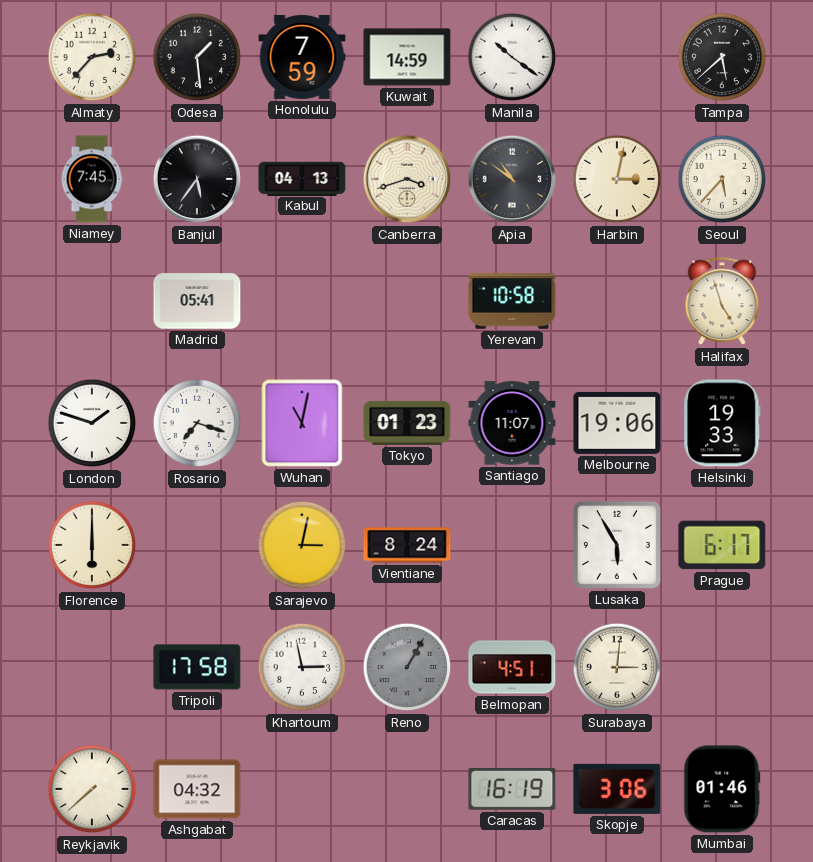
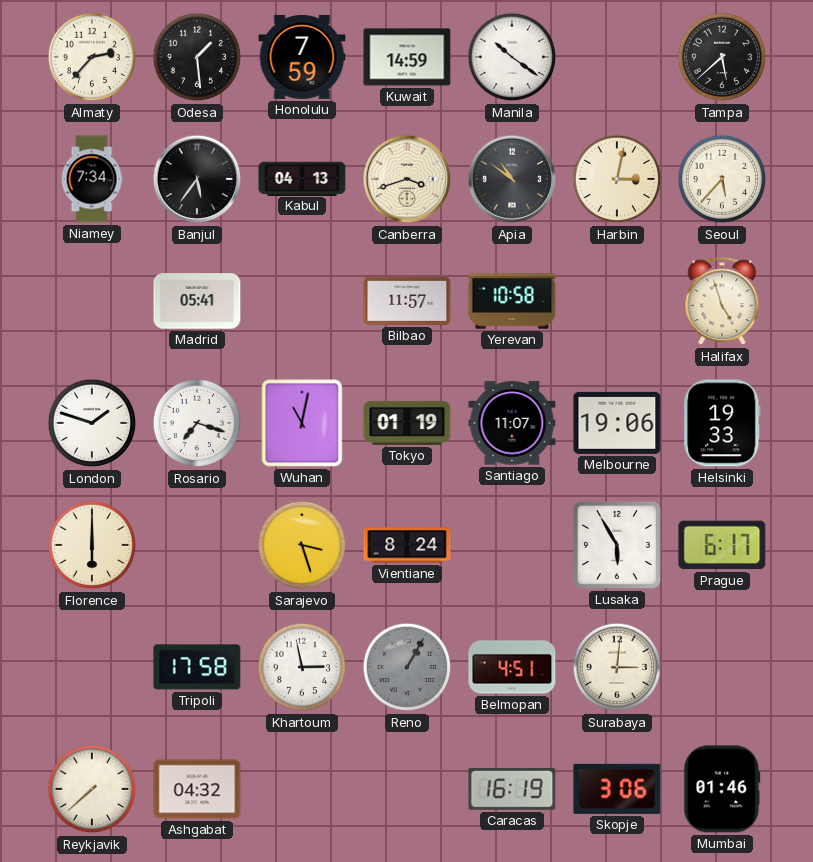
Niamey: 7:45 -> 7:34 (92, 179)
Bilbao: none -> 11:57 (407, 301)
Tokyo: 01:23 -> 01:19 (407, 423)
Sarajevo: 3:02 -> 3:27 (302, 545)
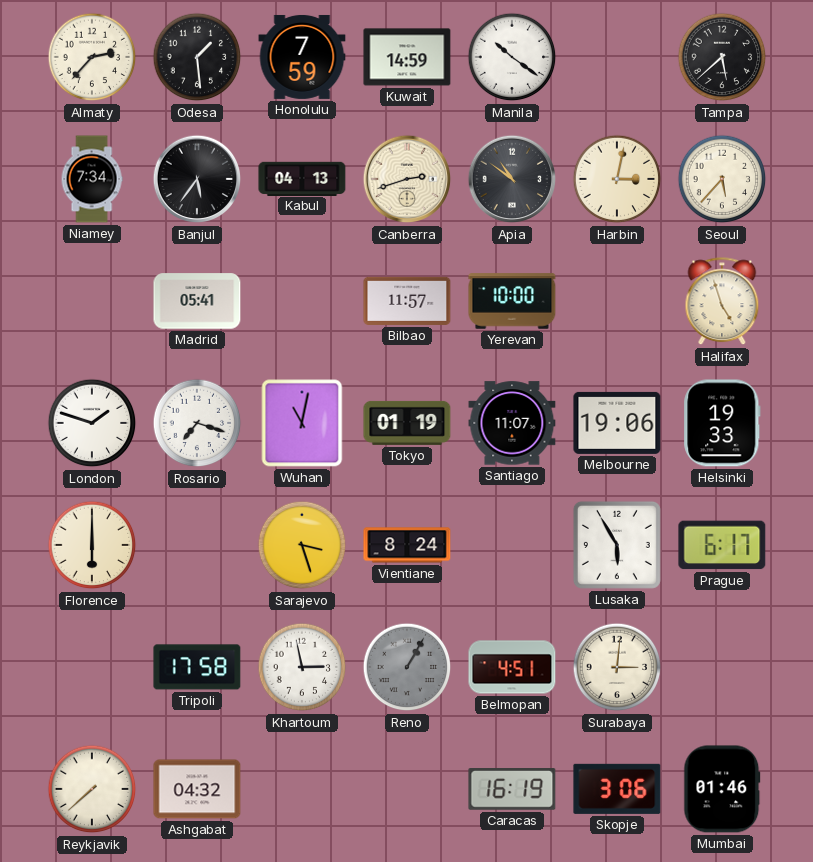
Canberra: 3:42 -> 2:42 (407, 179)
Yerevan: 10:58 -> 10:00 (512, 301)
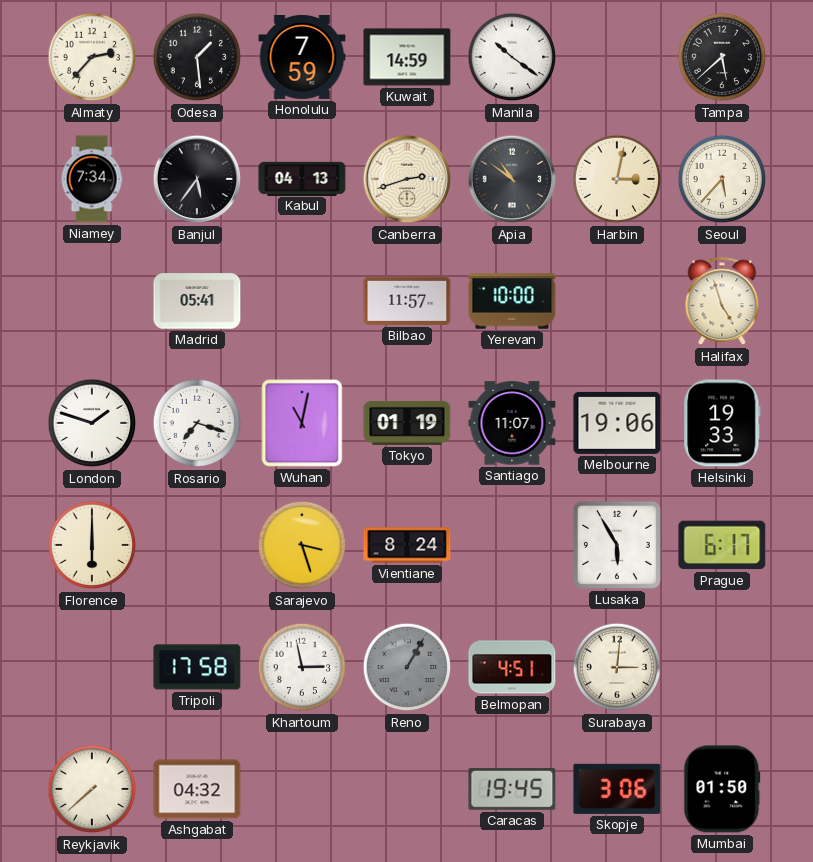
Caracas: 16:19 -> 19:45 (512, 790)
Mumbai: 01:46 -> 01:50 (722, 789)
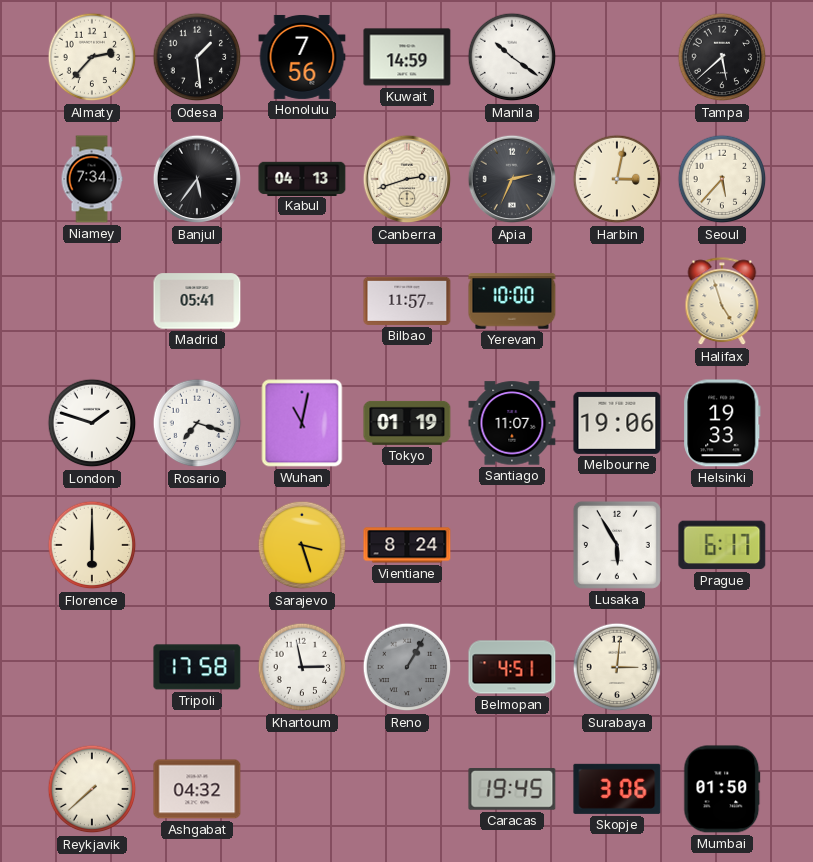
Honolulu: 7:59 -> 7:56 (302, 57)
Apia: 10:51 -> 2:34 (512, 179)
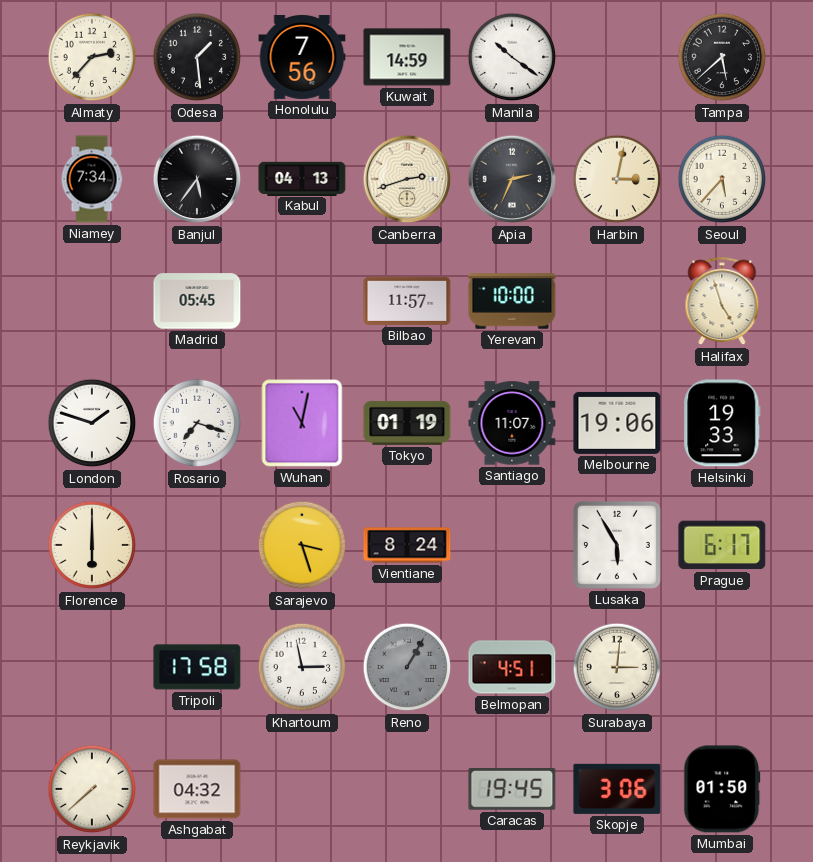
Madrid: 05:41 -> 05:45 (197, 301)
